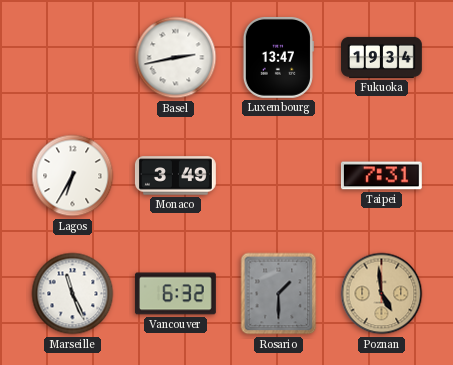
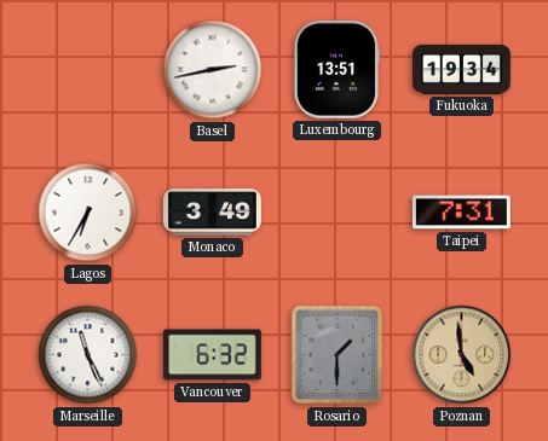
Luxembourg: 13:47 -> 13:51 (336, 69)
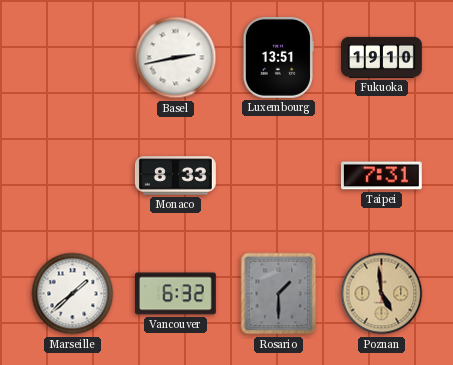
Fukuoka: 19:34 -> 19:10 (382, 57)
Lagos: 6:35 -> none (88, 213)
Monaco: 3:49 -> 8:33 (176, 176)
Marseille: 11:26 -> 1:38 (73, 294)
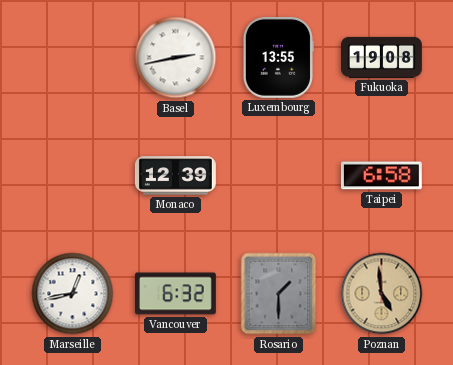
Luxembourg: 13:51 -> 13:55 (278, 57)
Fukuoka: 19:10 -> 19:08 (382, 57)
Monaco: 8:33 -> 12:39 (176, 176)
Taipei: 7:31 -> 6:58 (381, 176)
Marseille: 1:38 -> 12:43 (73, 294)
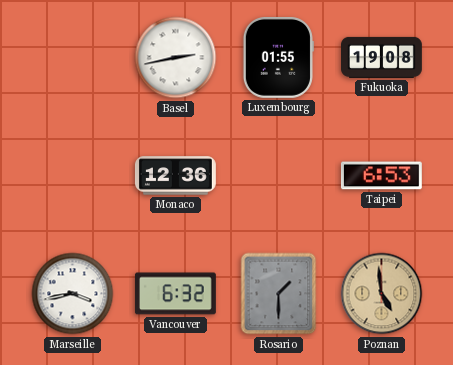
Luxembourg: 13:55 -> 01:55 (278, 57)
Monaco: 12:39 -> 12:36 (176, 176)
Taipei: 6:58 -> 6:53 (381, 176)
Marseille: 12:43 -> 3:43 (73, 294)
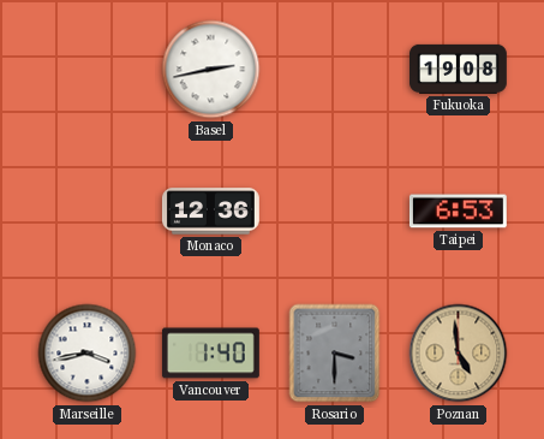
Luxembourg: 01:55 -> none (278, 57)
Vancouver: 6:32 -> 1:40 (210, 354)
Rosario: 1:30 -> 3:30 (335, 354)
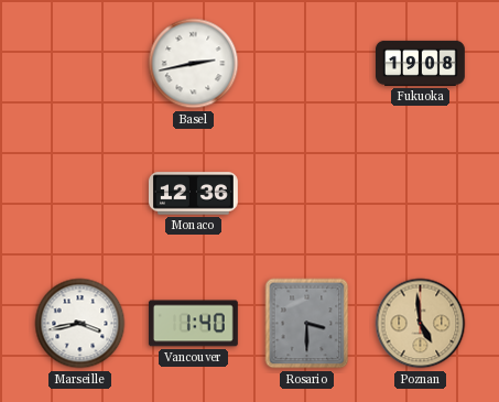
Taipei: 6:53 -> none (458, 212)
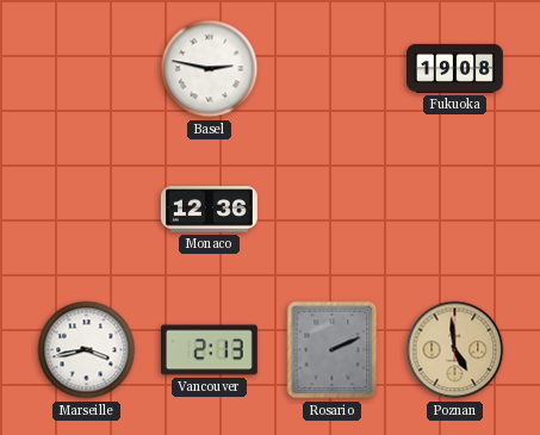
Basel: 2:43 -> 2:47 (210, 69)
Vancouver: 1:40 -> 2:13 (209, 350)
Rosario: 3:30 -> 2:11 (333, 350)
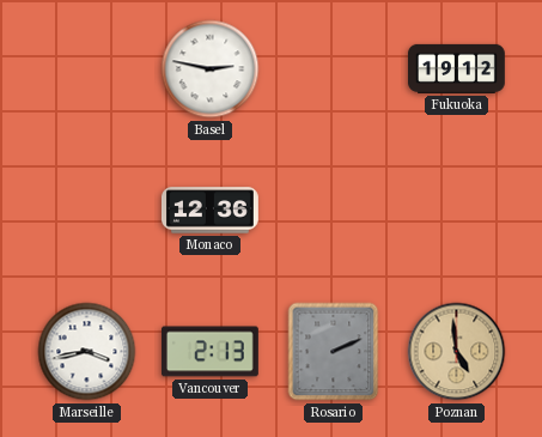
Fukuoka: 19:08 -> 19:12 (457, 68)
